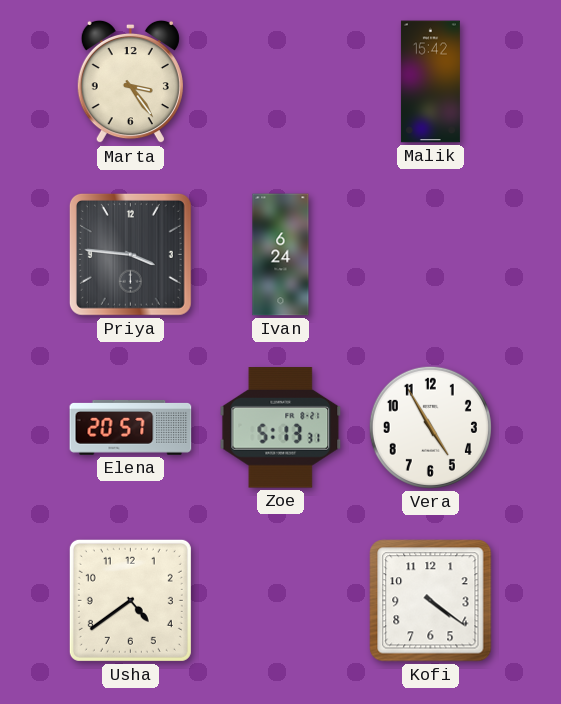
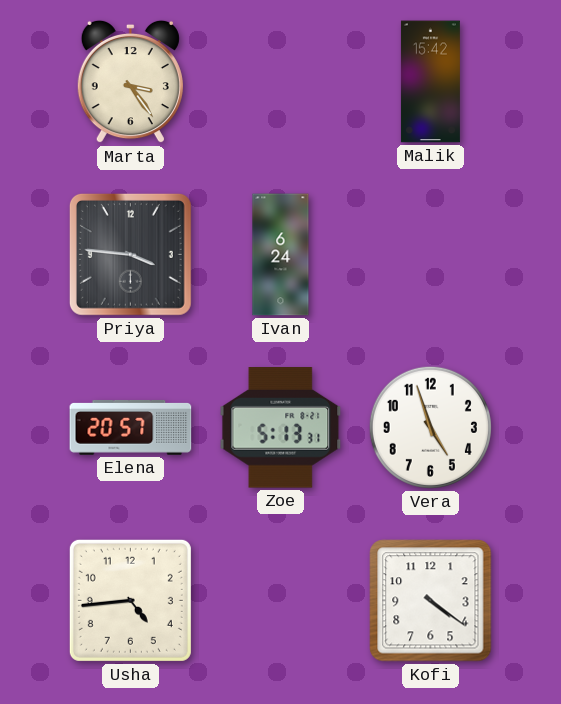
Vera: 4:55 -> 4:57 (430, 427)
Usha: 4:39 -> 4:44 (130, 600)
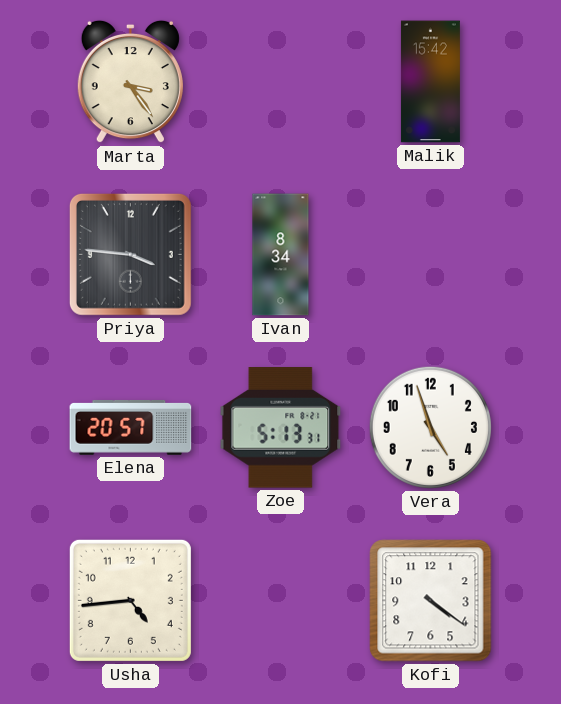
Ivan: 6:24 -> 8:34 (281, 255)
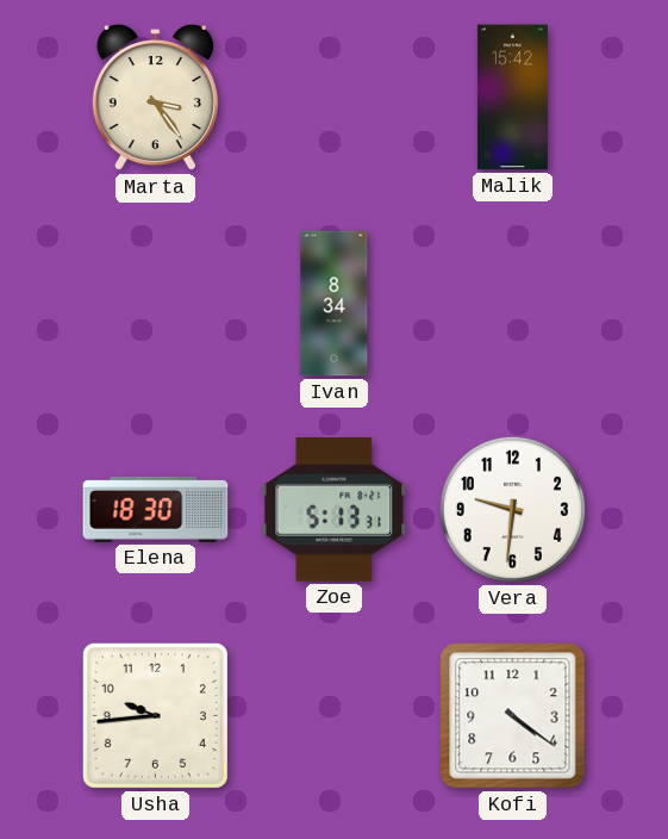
Priya: 3:46 -> none (130, 254)
Elena: 20:57 -> 18:30 (156, 510)
Vera: 4:57 -> 9:31 (512, 509)
Usha: 4:44 -> 9:44 (155, 715)
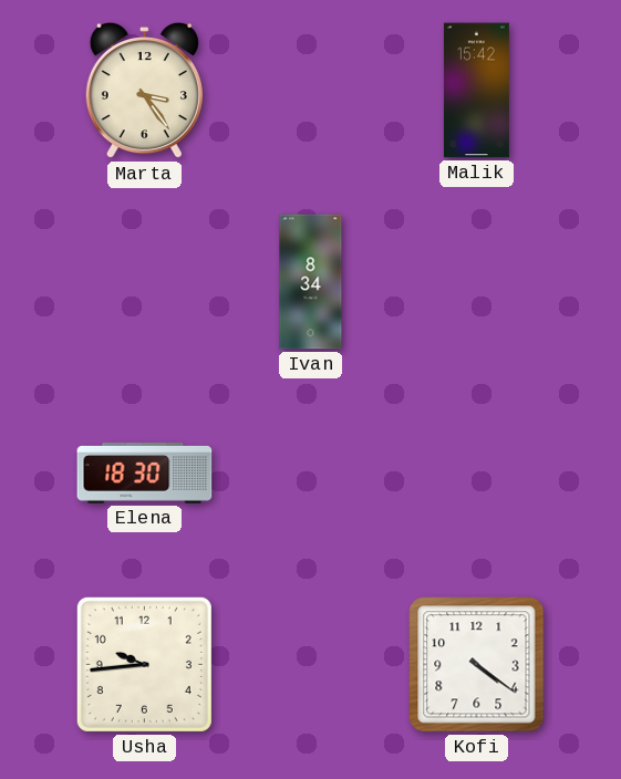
Zoe: 5:13 -> none (335, 510)
Vera: 9:31 -> none (512, 509)
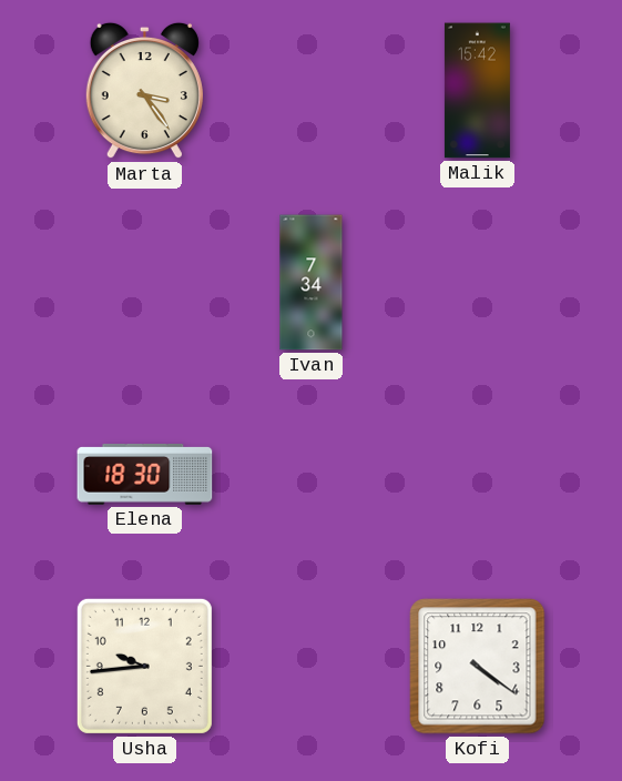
Ivan: 8:34 -> 7:34 (312, 283)
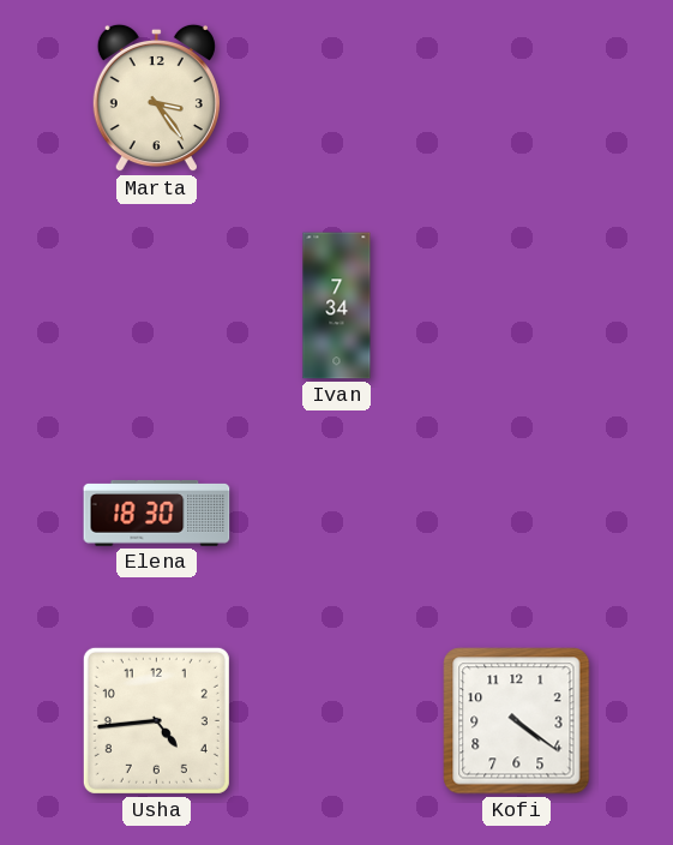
Malik: 15:42 -> none (477, 91)
Usha: 9:44 -> 4:44 (156, 720)
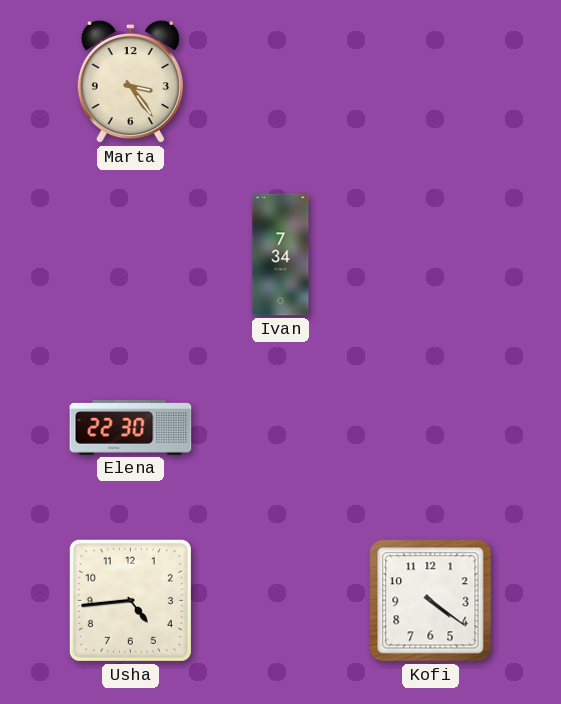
Elena: 18:30 -> 22:30 (131, 428)
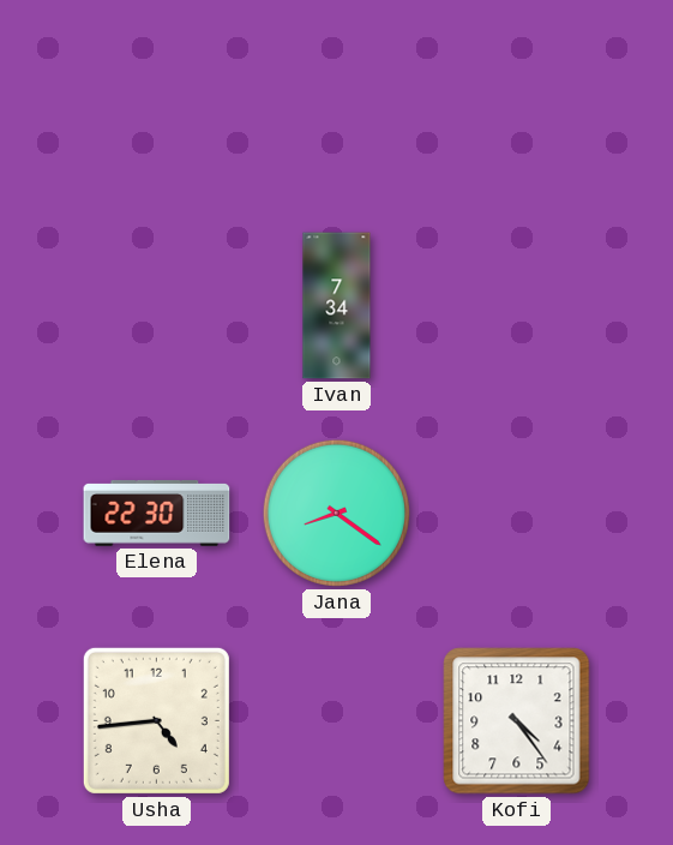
Marta: 3:24 -> none (130, 82)
Jana: none -> 8:21 (336, 513)
Kofi: 4:21 -> 4:24 (517, 721)
